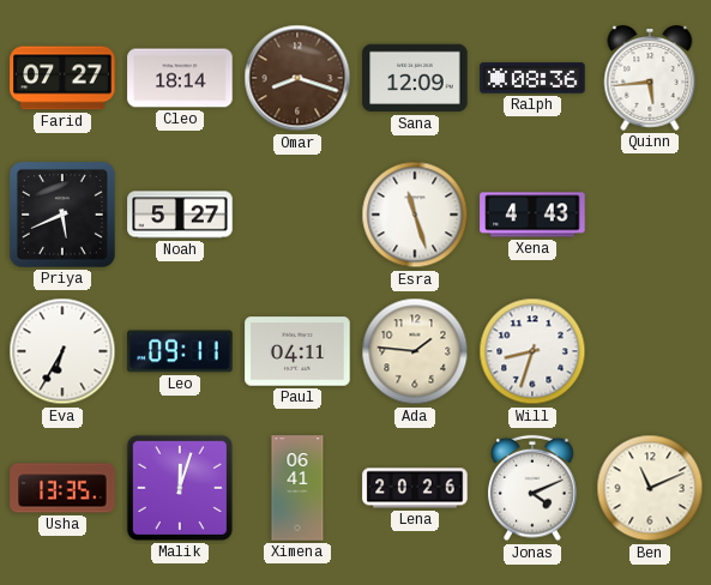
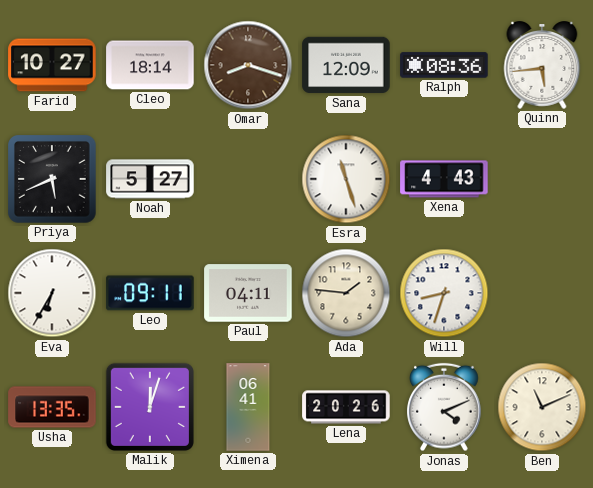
Farid: 07:27 -> 10:27 (52, 65)
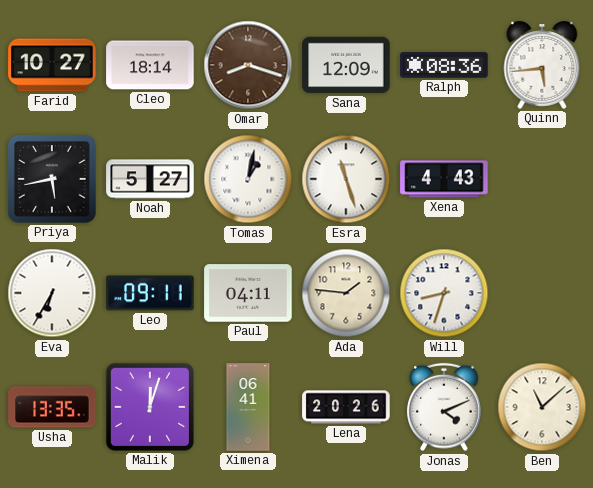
Priya: 5:41 -> 5:43 (52, 179)
Tomas: none -> 1:02 (248, 179)
Ben: 11:11 -> 11:08 (542, 407)
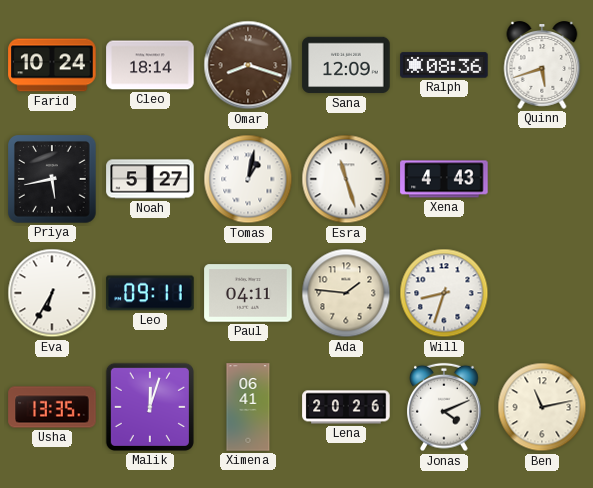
Farid: 10:27 -> 10:24 (52, 65)
Quinn: 5:44 -> 5:42 (542, 66)
Ben: 11:08 -> 11:13 (542, 407)
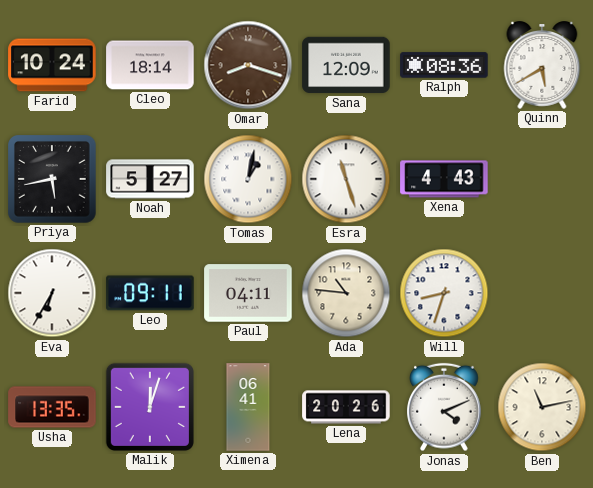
Quinn: 5:42 -> 5:40 (542, 66)
Ada: 1:46 -> 10:46 (346, 293)
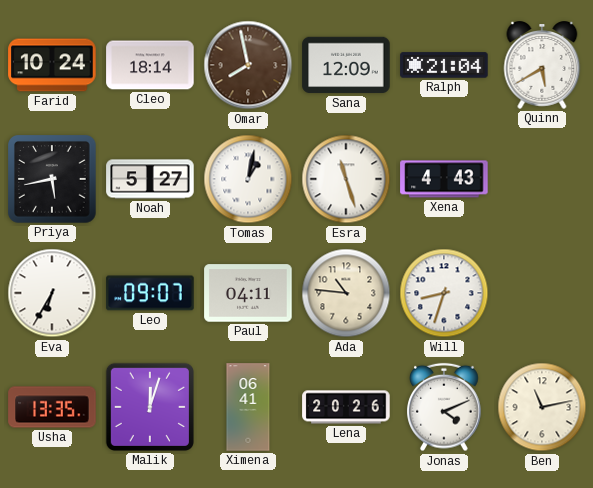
Omar: 8:18 -> 7:58 (248, 65)
Ralph: 08:36 -> 21:04 (444, 65)
Leo: 09:11 -> 09:07 (150, 293)
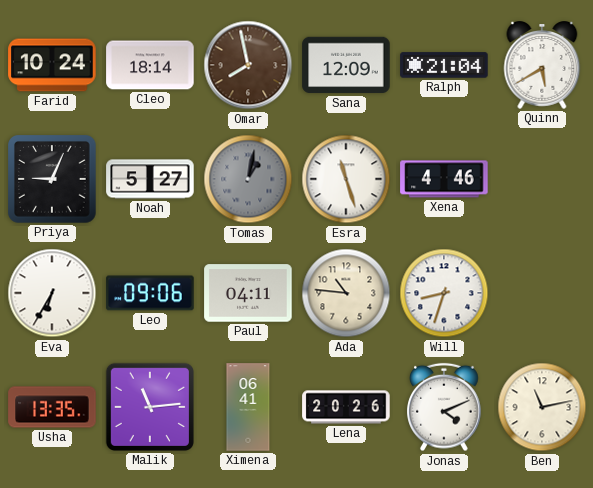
Priya: 5:43 -> 9:04 (52, 179)
Tomas dial: white -> grey (248, 179)
Xena: 4:43 -> 4:46 (444, 179)
Leo: 09:07 -> 09:06 (150, 293)
Malik: 12:03 -> 11:14 (150, 407)
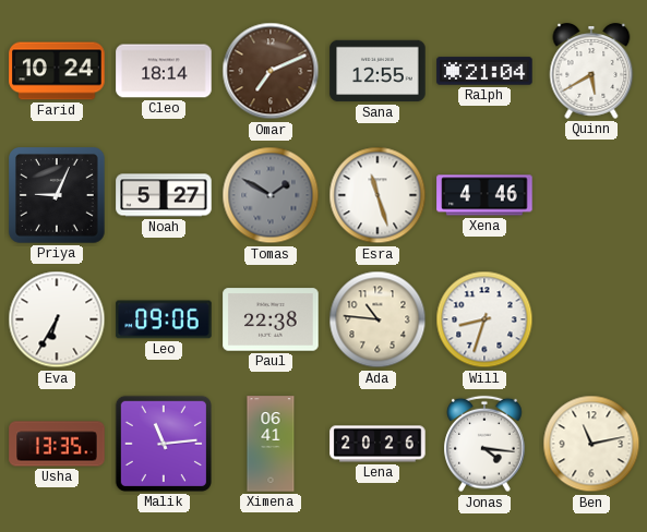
Omar: 7:58 -> 7:11 (271, 71)
Sana: 12:09 -> 12:55 (378, 71)
Tomas: 1:02 -> 1:50 (271, 195)
Paul: 04:11 -> 22:38 (271, 319)
Jonas: 4:11 -> 4:16 (484, 444)
